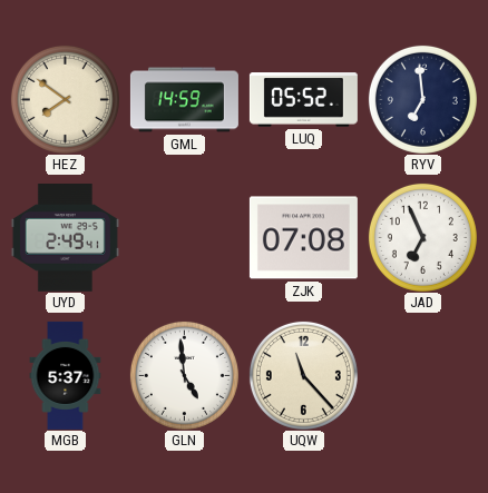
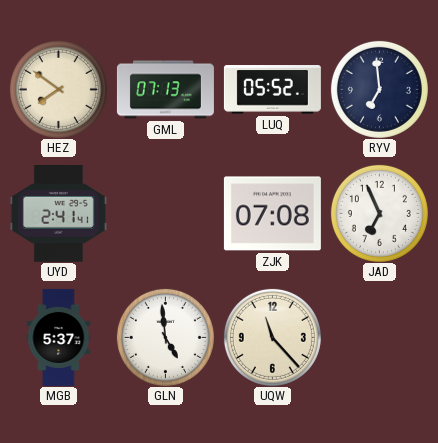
GML: 14:59 -> 07:13 (165, 90)
UYD: 2:49 -> 2:41 (58, 214)
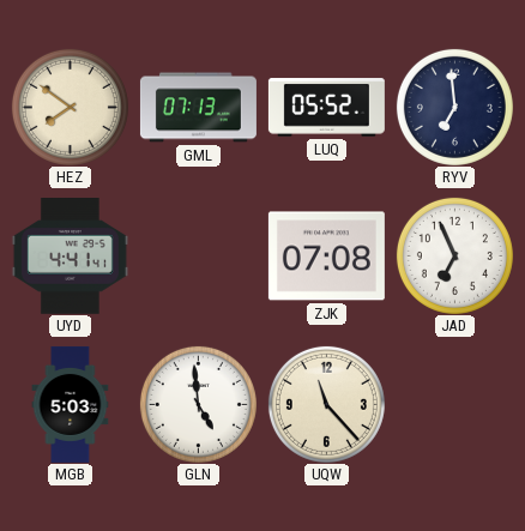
UYD: 2:41 -> 4:41 (70, 257)
MGB: 5:37 -> 5:03 (71, 404)
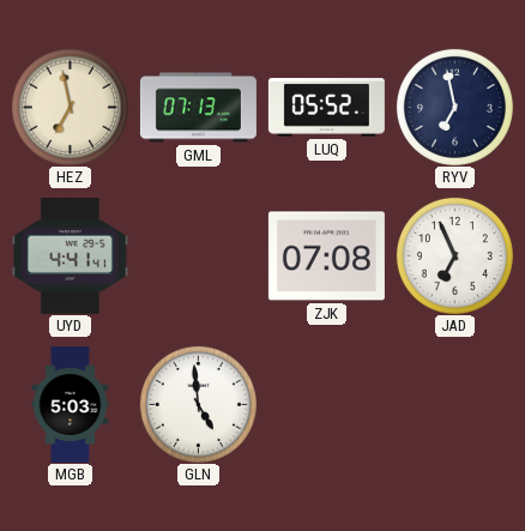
HEZ: 7:51 -> 6:58 (70, 107)
RYV: 6:59 -> 6:58 (454, 107)
UQW: 11:23 -> none (326, 404)
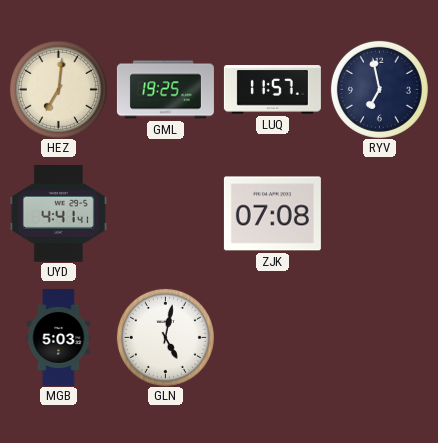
HEZ: 6:58 -> 7:01 (58, 89)
GML: 07:13 -> 19:25 (165, 90)
LUQ: 05:52 -> 11:57 (272, 90)
JAD: 6:56 -> none (454, 255)
GLN: 4:59 -> 5:02 (165, 337)
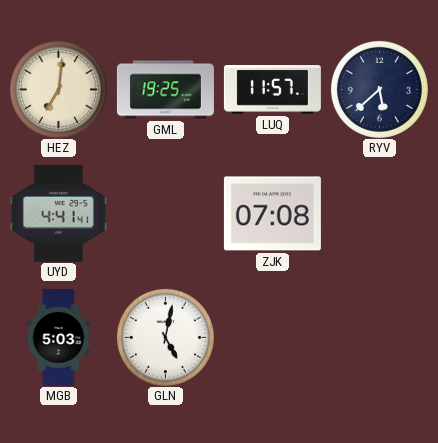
RYV: 6:58 -> 5:38 (379, 89)
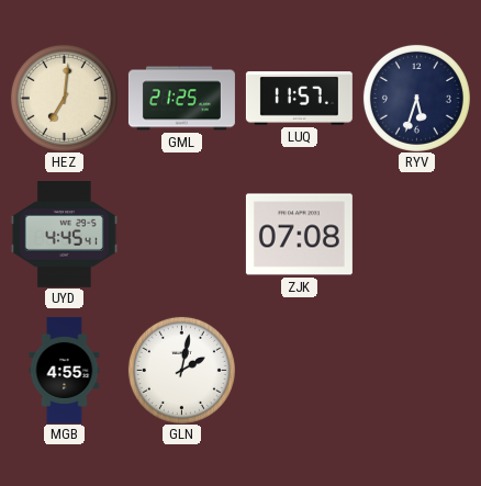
GML: 19:25 -> 21:25 (181, 99)
RYV: 5:38 -> 5:33 (416, 98)
UYD: 4:41 -> 4:45 (64, 235)
MGB: 5:03 -> 4:55 (65, 370)
GLN: 5:02 -> 2:02 (181, 370)
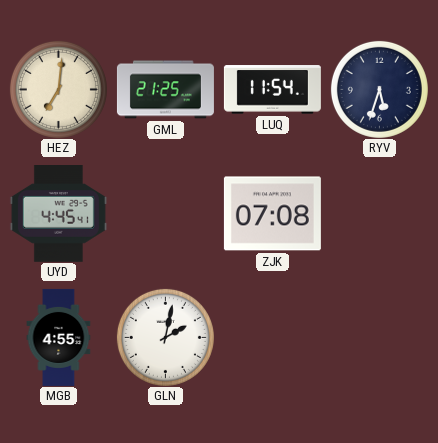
LUQ: 11:57 -> 11:54 (272, 90)
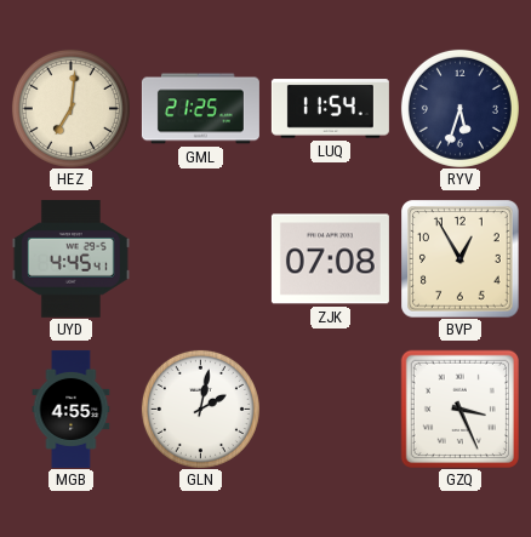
BVP: none -> 12:55 (459, 258)
GZQ: none -> 3:26 (459, 409)
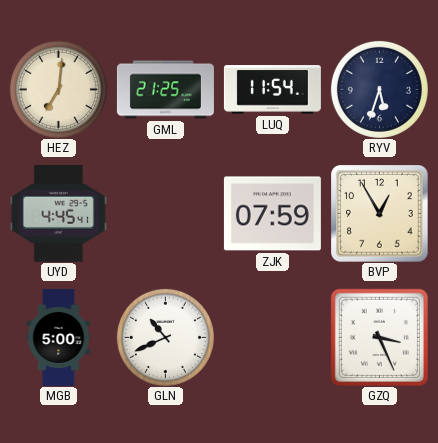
ZJK: 07:08 -> 07:59 (272, 214)
MGB: 4:55 -> 5:00 (59, 337)
GLN: 2:02 -> 10:41 (165, 337)
